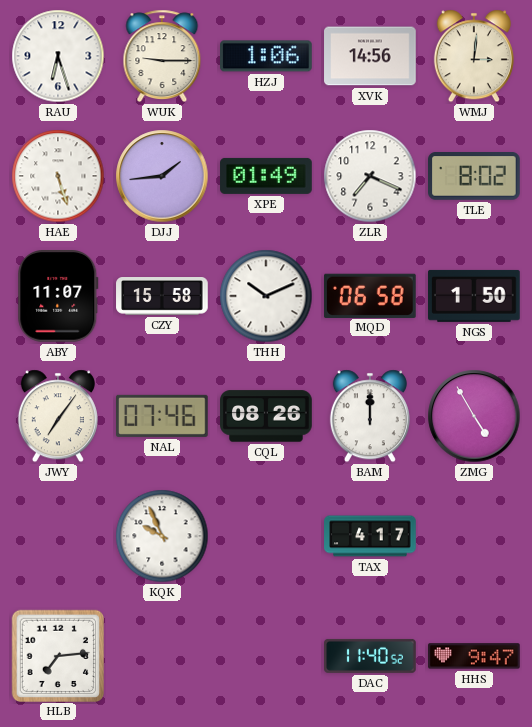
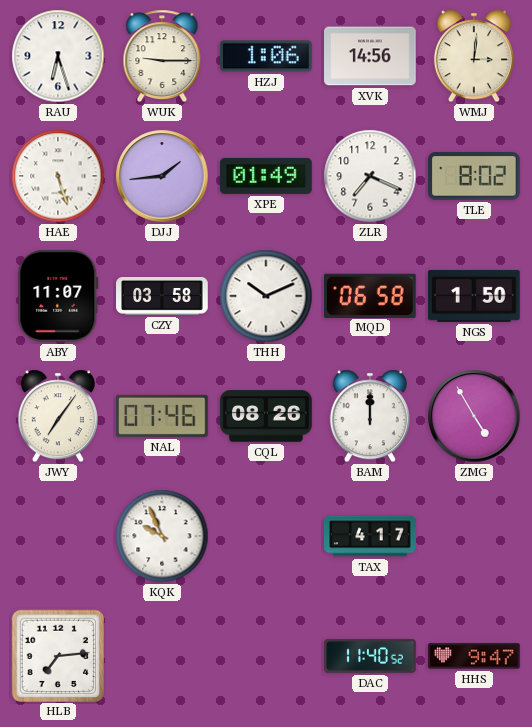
CZY: 15:58 -> 03:58 (162, 297)
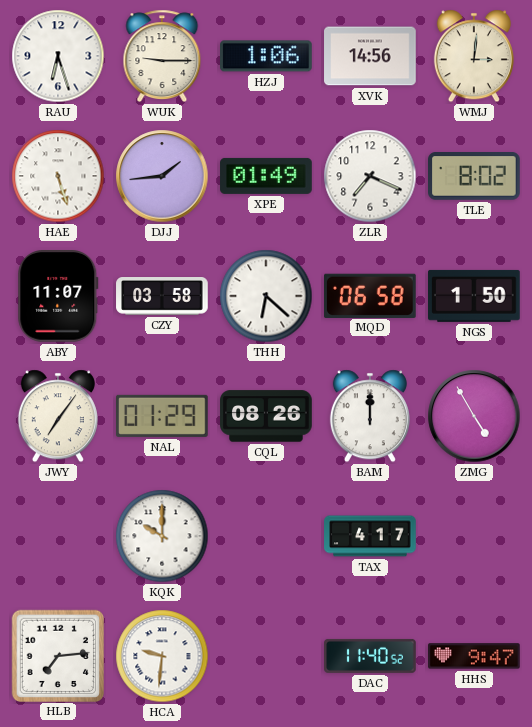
THH: 10:11 -> 6:22 (266, 296)
NAL: 07:46 -> 01:29 (163, 416)
KQK: 9:56 -> 10:00 (162, 536)
HCA: none -> 9:31 (162, 656)
